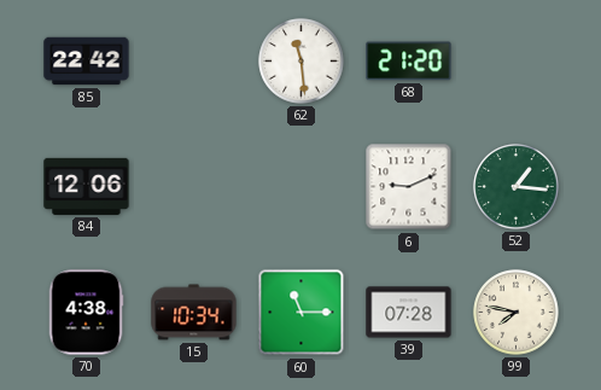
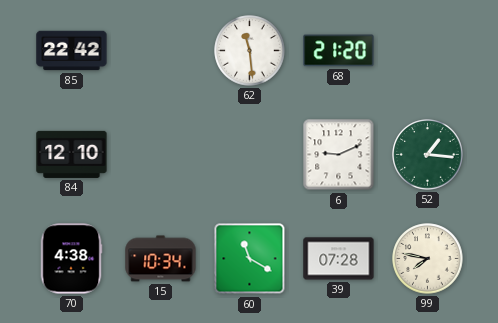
84: 12:06 -> 12:10 (72, 154)
60: 11:15 -> 11:20 (250, 259)
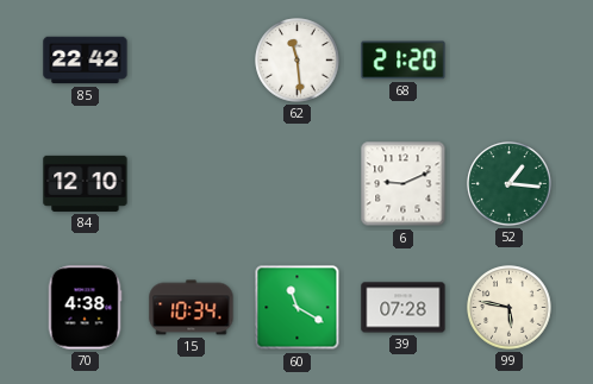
99: 7:47 -> 5:47 (510, 308)
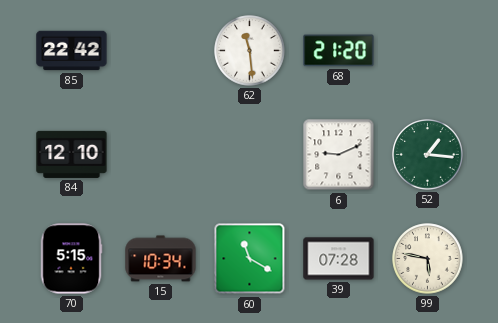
70: 4:38 -> 5:15 (71, 259)
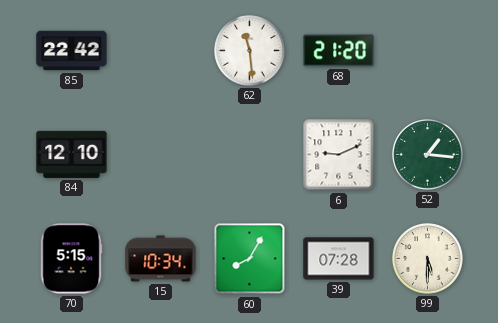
60: 11:20 -> 8:05 (250, 259)
99: 5:47 -> 5:30 (428, 259)
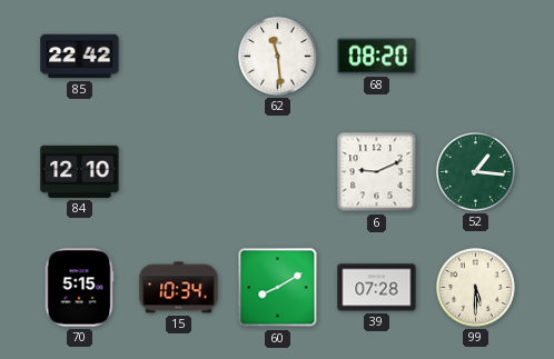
68: 21:20 -> 08:20 (377, 57)
60: 8:05 -> 8:10 (278, 288)
